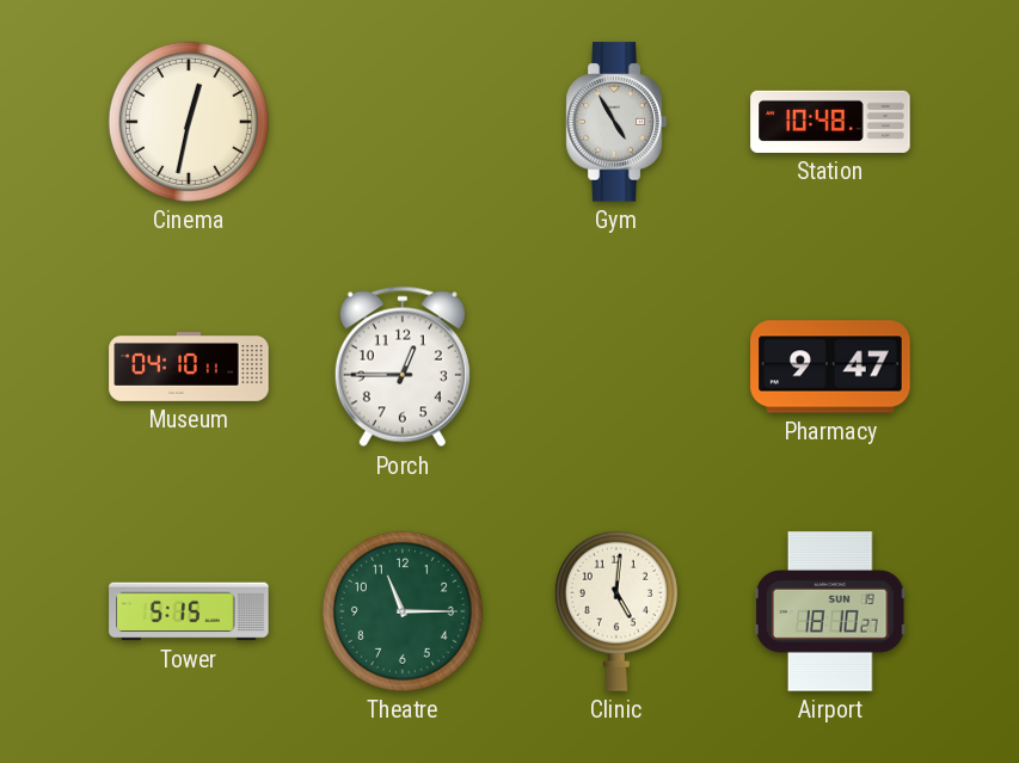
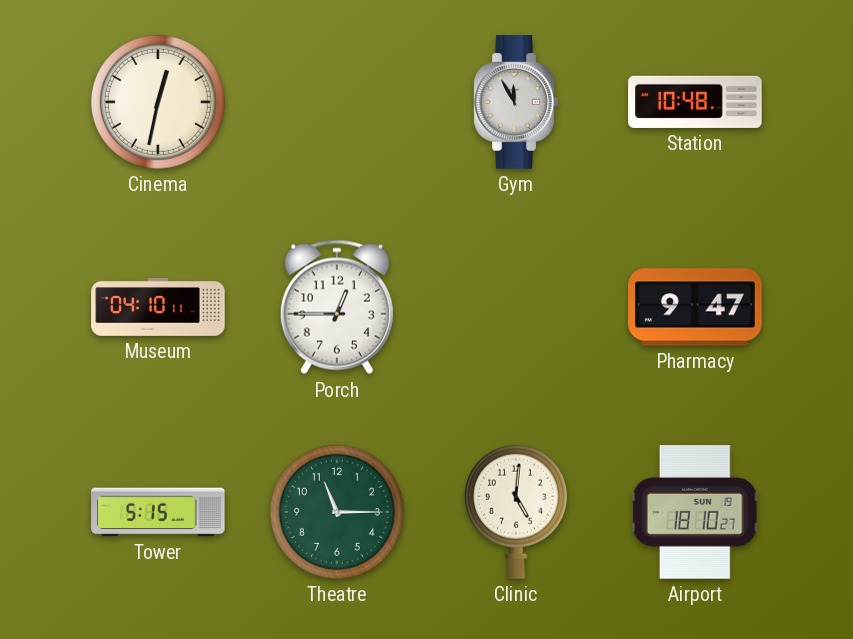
Gym: 4:55 -> 11:55 (516, 102)
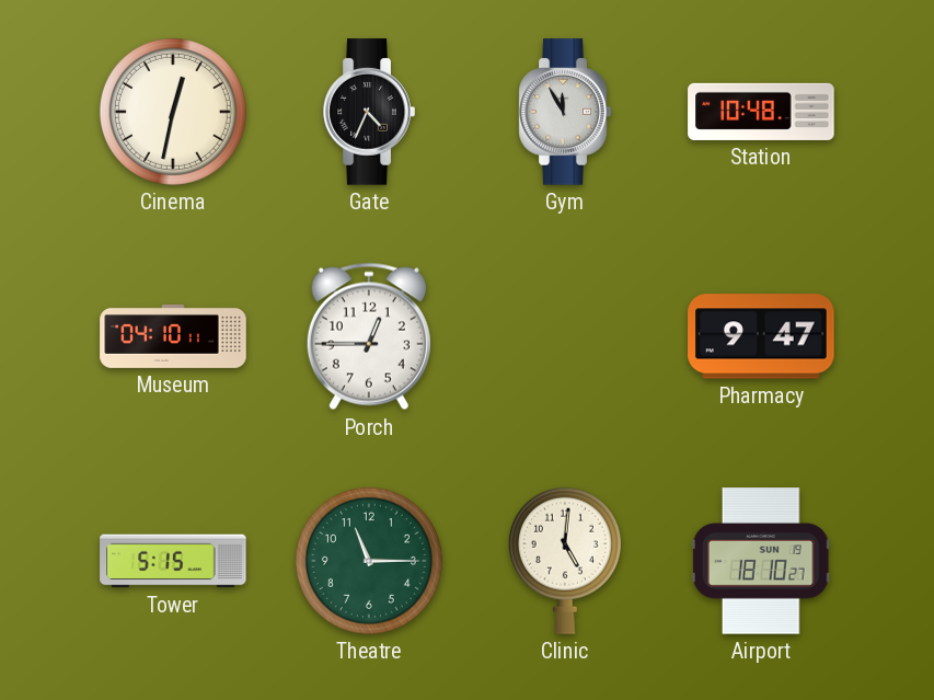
Gate: none -> 4:34 (369, 112)
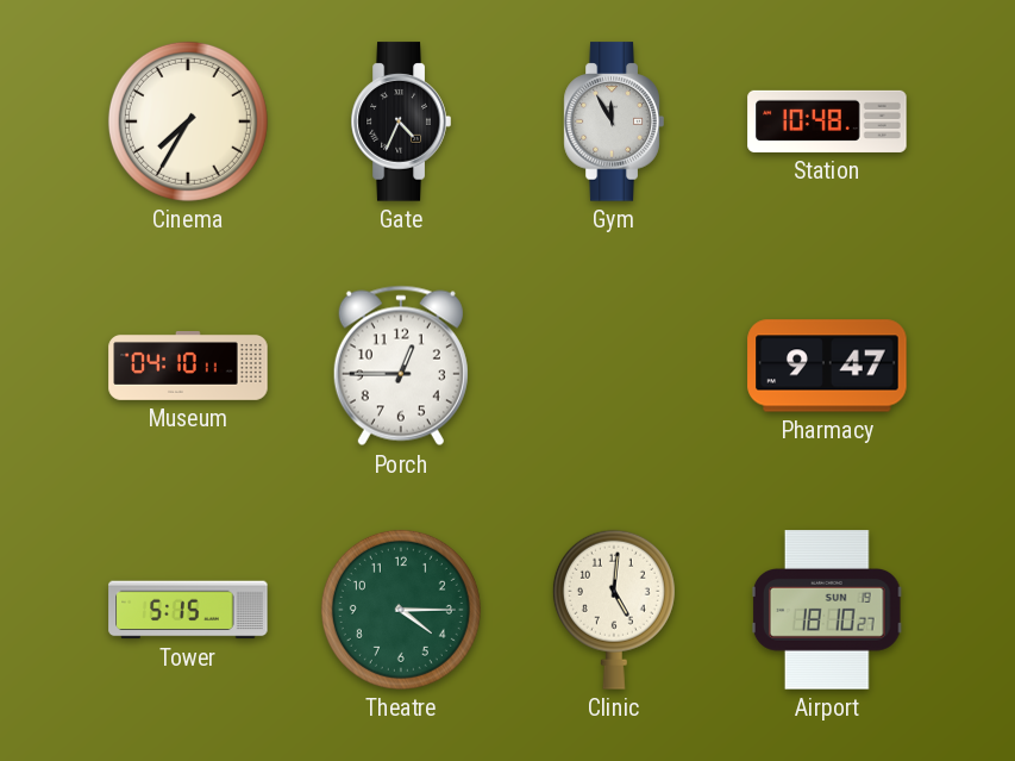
Cinema: 12:32 -> 7:35 (188, 121)
Theatre: 11:15 -> 4:15 (401, 610)
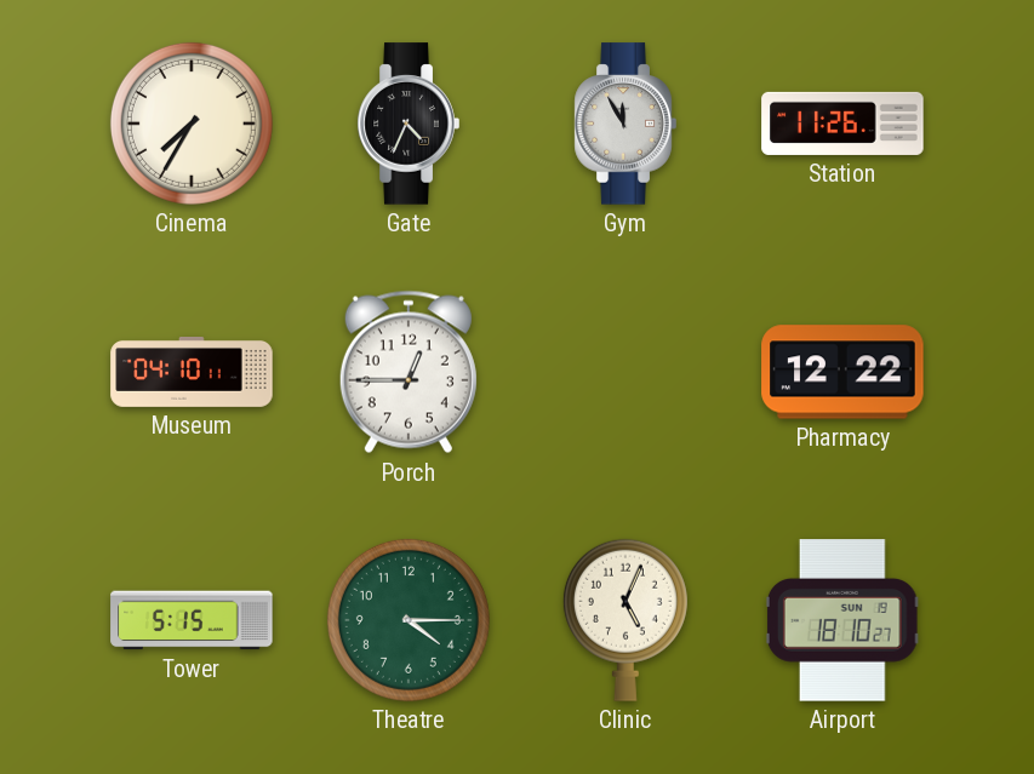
Station: 10:48 -> 11:26 (842, 124)
Pharmacy: 9:47 -> 12:22 (842, 372)
Clinic: 5:01 -> 5:04 (625, 620)
